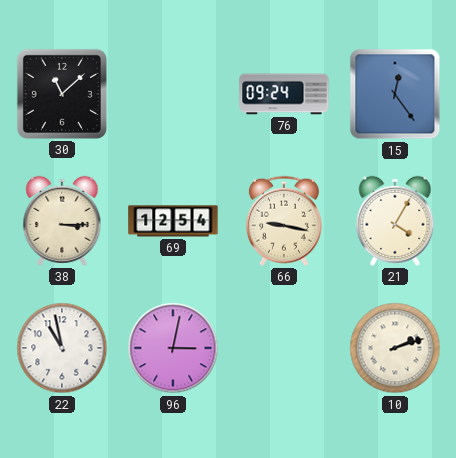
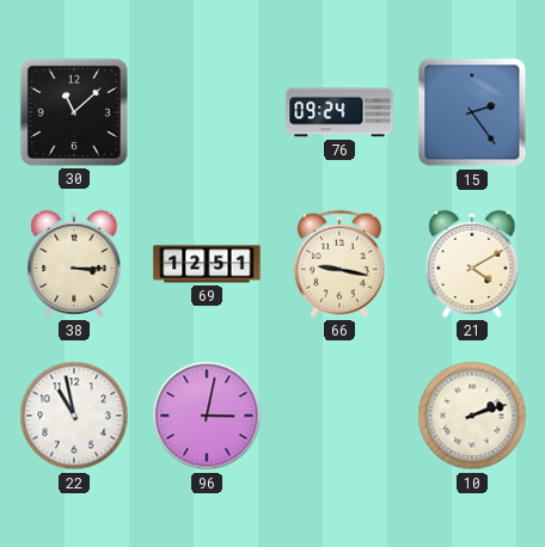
15: 12:24 -> 2:24 (472, 112)
69: 12:54 -> 12:51 (207, 264)
21: 4:05 -> 4:10 (472, 264)
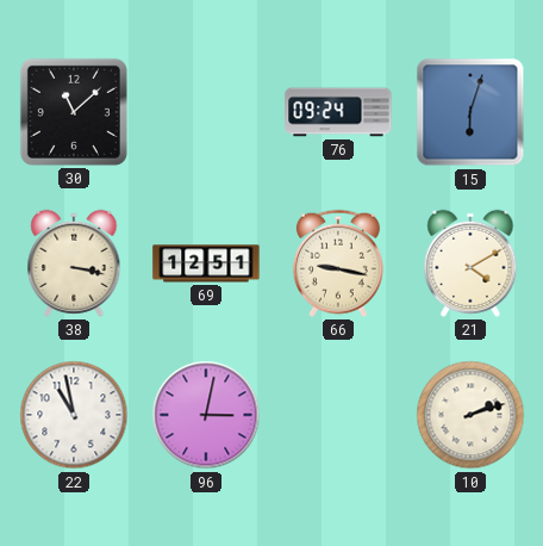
15: 2:24 -> 6:03 (470, 112)
38: 3:15 -> 3:17 (74, 263)
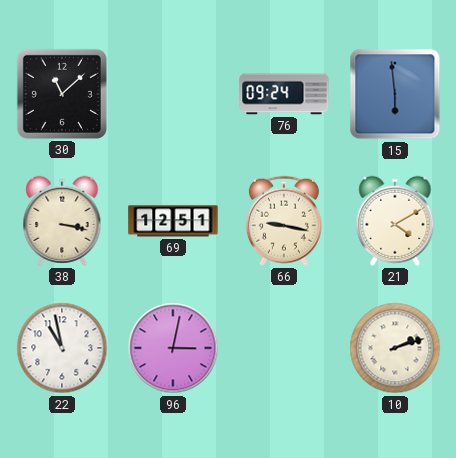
15: 6:03 -> 5:59 (395, 94)
